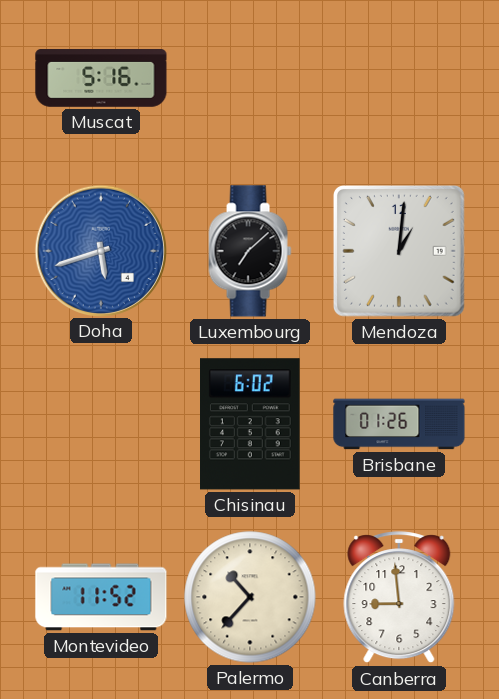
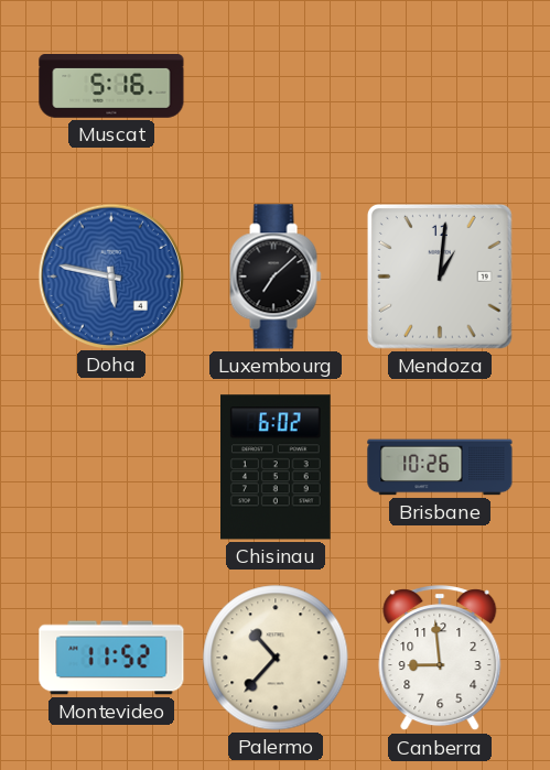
Doha: 5:42 -> 5:47 (110, 275)
Brisbane: 01:26 -> 10:26 (440, 467)
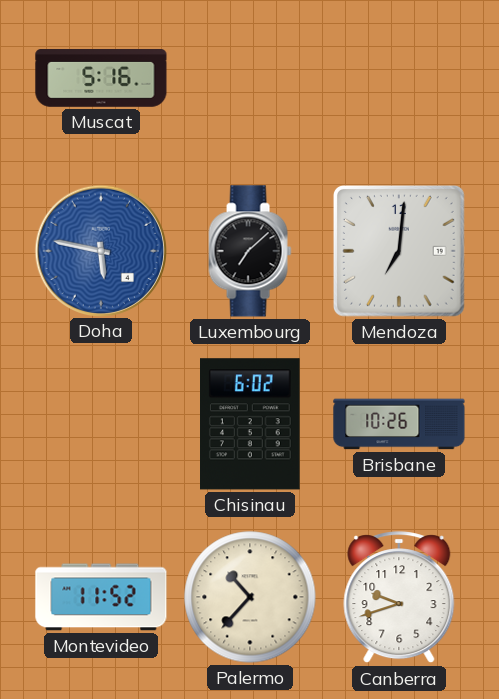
Mendoza: 1:01 -> 7:01 (399, 251)
Canberra: 8:59 -> 9:42 (399, 598)
